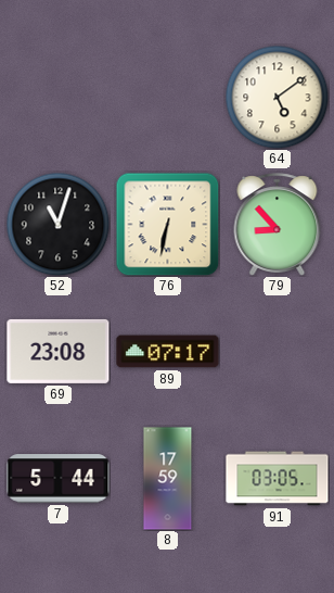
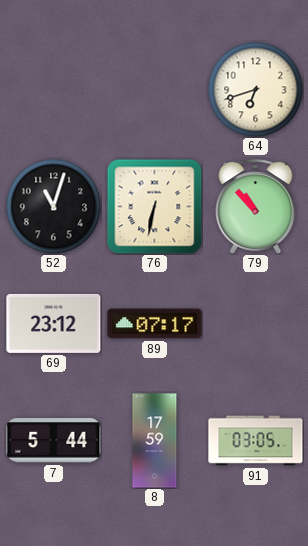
64: 5:09 -> 6:42 (255, 89)
79: 8:53 -> 10:53 (256, 207)
69: 23:08 -> 23:12 (54, 323)
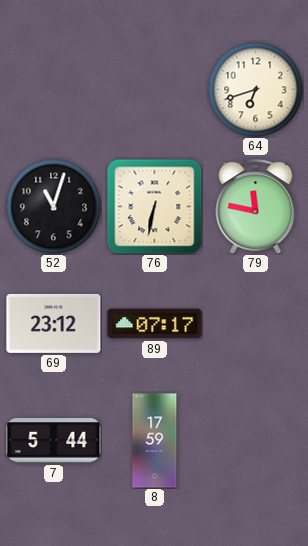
79: 10:53 -> 11:47 (256, 207)
91: 03:05 -> none (256, 441)
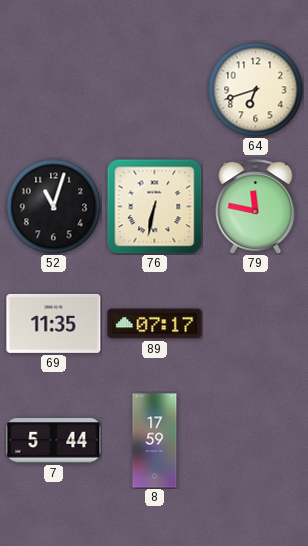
69: 23:12 -> 11:35 (54, 323)
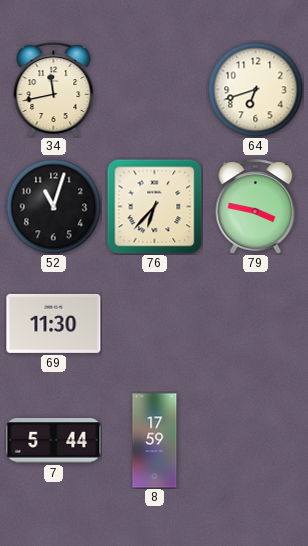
34: none -> 11:43 (54, 90)
76: 6:32 -> 6:37 (154, 206)
79: 11:47 -> 3:47 (256, 207)
69: 11:35 -> 11:30 (54, 323)
89: 07:17 -> none (155, 324)
